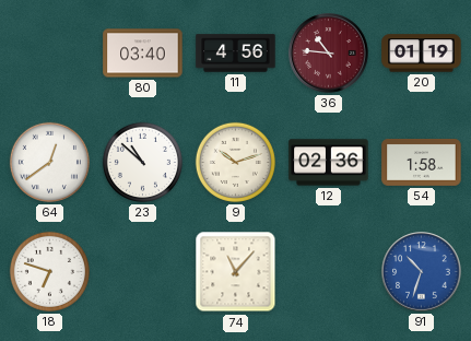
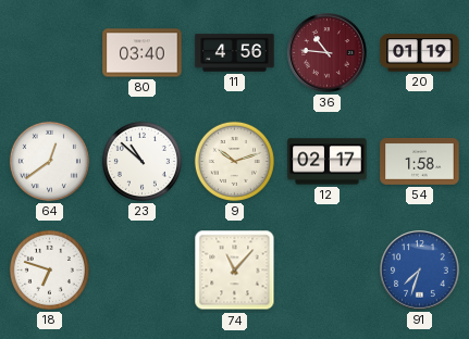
12: 02:36 -> 02:17 (328, 162)
91: 10:33 -> 7:33 (420, 271)
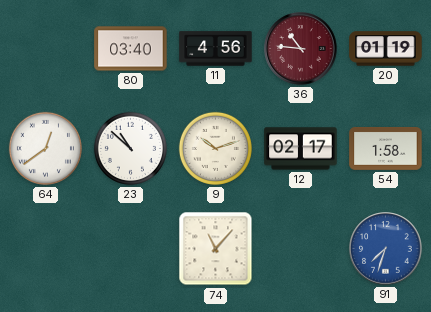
18: 6:48 -> none (49, 269)
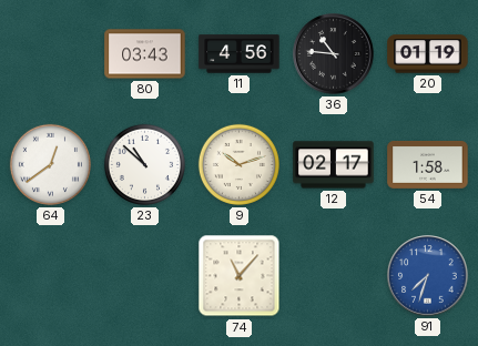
80: 03:40 -> 03:43 (145, 54)
36 dial: burgundy -> black (334, 54)
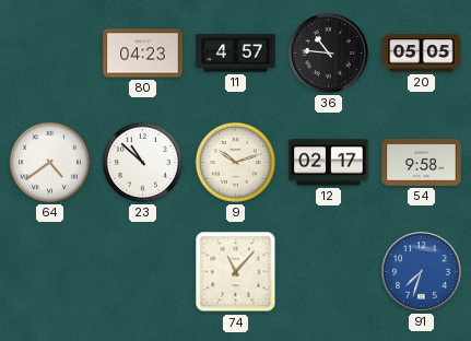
80: 03:43 -> 04:23 (143, 54)
11: 4:56 -> 4:57 (236, 54)
20: 01:19 -> 05:05 (422, 54)
64: 12:39 -> 4:39 (49, 162)
54: 1:58 -> 9:58 (422, 163)
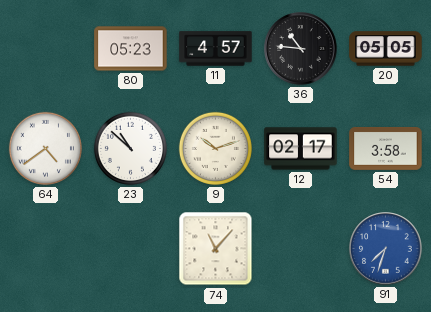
80: 04:23 -> 05:23 (131, 49)
54: 9:58 -> 3:58 (386, 149)
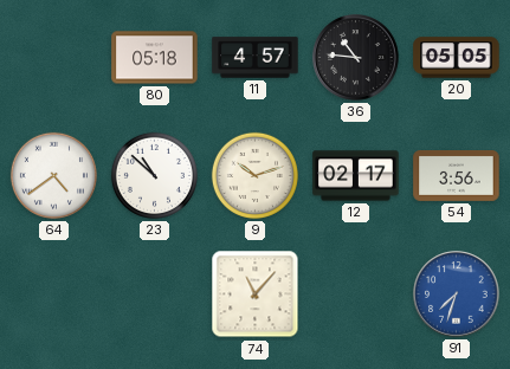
80: 05:23 -> 05:18 (155, 58)
54: 3:58 -> 3:56 (457, 176)
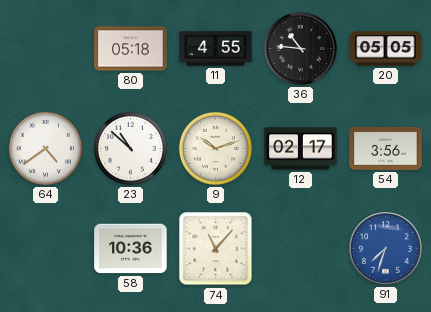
11: 4:57 -> 4:55 (216, 49)
58: none -> 10:36 (131, 249)
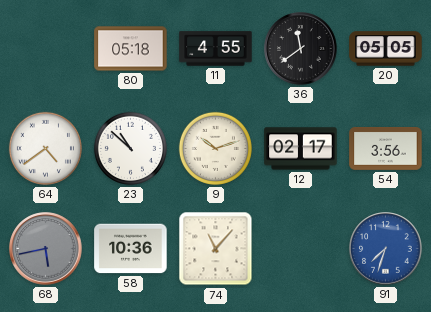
36: 10:46 -> 11:39 (301, 49)
68: none -> 5:43 (46, 249)
